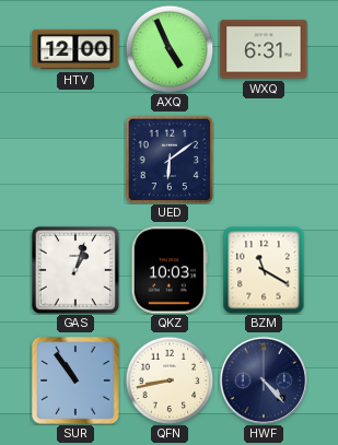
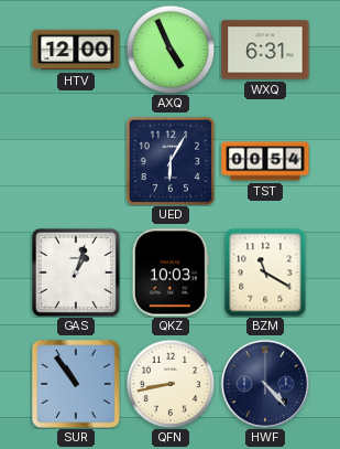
UED: 6:09 -> 6:05 (171, 161)
TST: none -> 00:54 (265, 161)
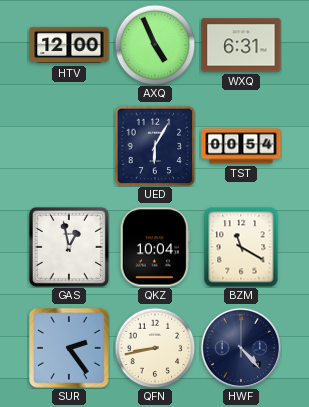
GAS: 1:03 -> 12:58 (69, 247)
QKZ: 10:03 -> 10:04 (155, 247)
SUR: 10:54 -> 2:24 (69, 348)
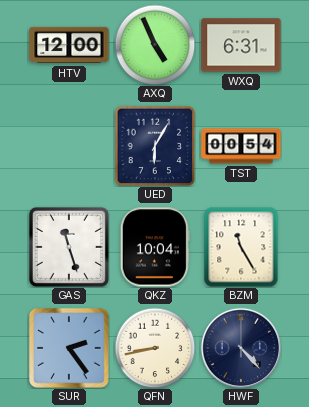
GAS: 12:58 -> 11:27 (69, 247)
BZM: 11:20 -> 11:25 (241, 247)
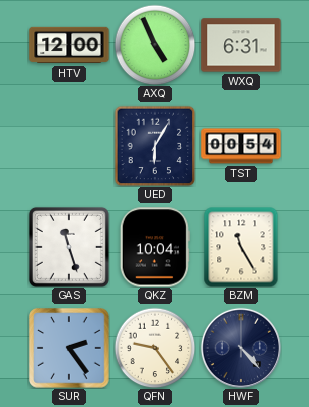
QFN: 8:43 -> 9:24 (155, 348)
